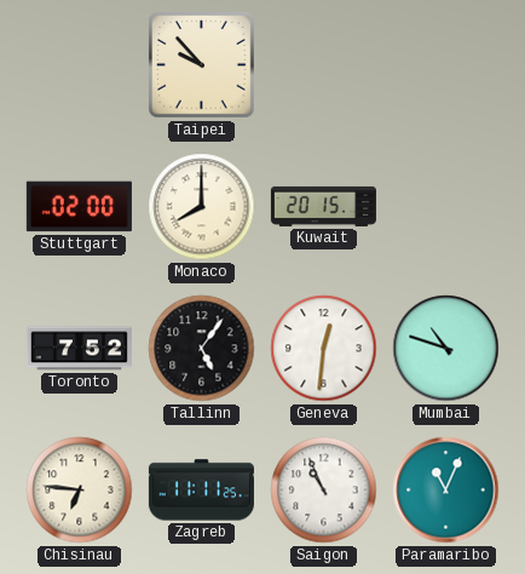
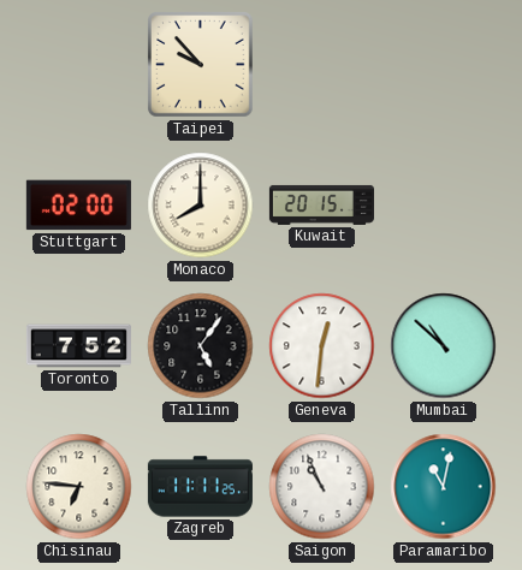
Mumbai: 10:48 -> 10:52 (444, 346)
Paramaribo: 11:04 -> 11:02 (444, 487)
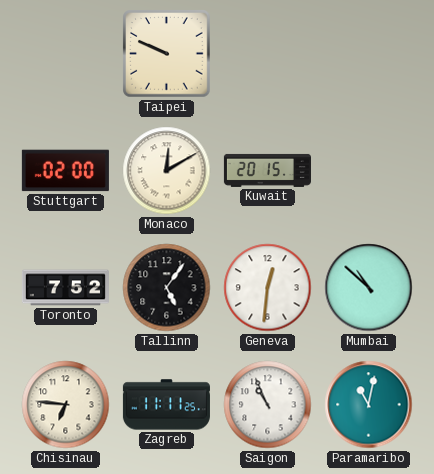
Taipei: 9:53 -> 9:49 (167, 54)
Monaco: 8:00 -> 12:10 (167, 171)
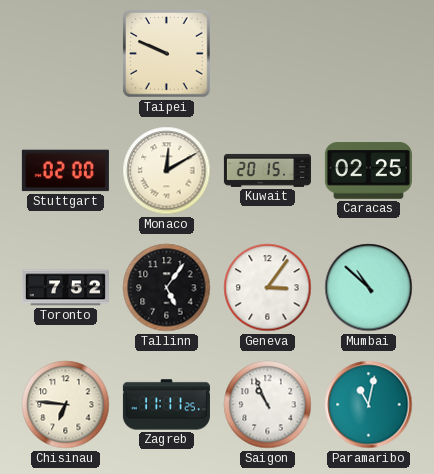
Caracas: none -> 02:25 (368, 171)
Geneva: 12:31 -> 3:06 (268, 288)
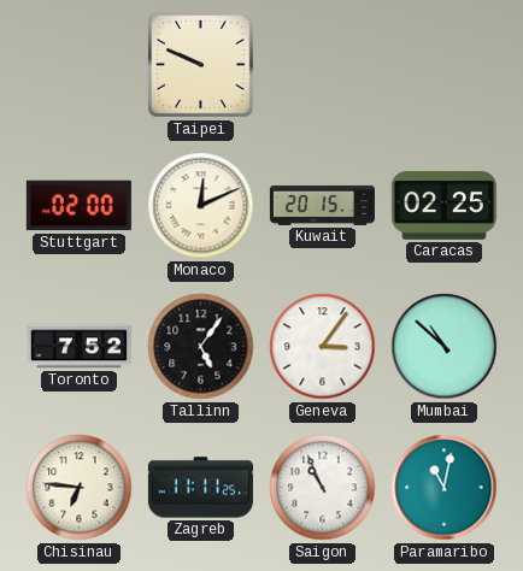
Monaco: 12:10 -> 12:11 (201, 206)
